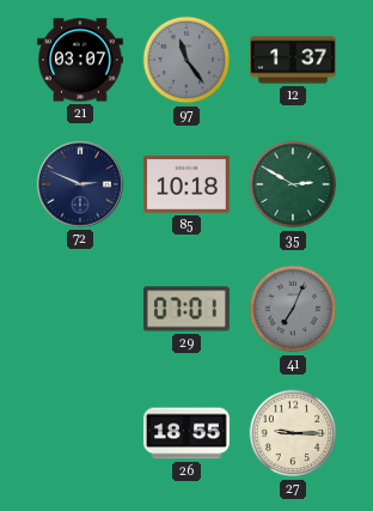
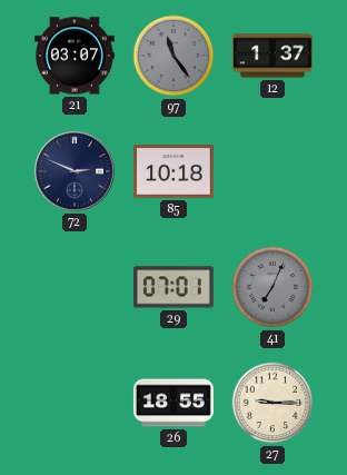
35: 2:50 -> none (293, 184)
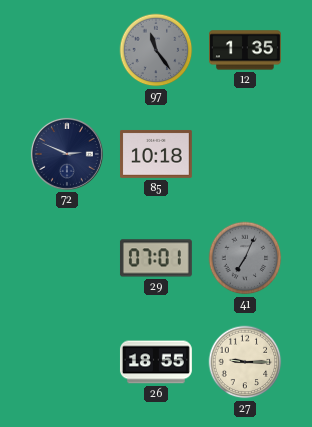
21: 03:07 -> none (75, 56)
12: 1:37 -> 1:35 (245, 50)
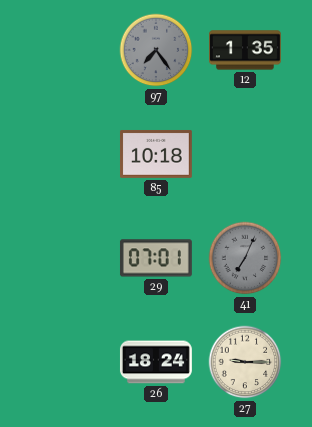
97: 11:24 -> 7:24 (156, 50)
72: 2:49 -> none (67, 154)
26: 18:55 -> 18:24 (156, 362)
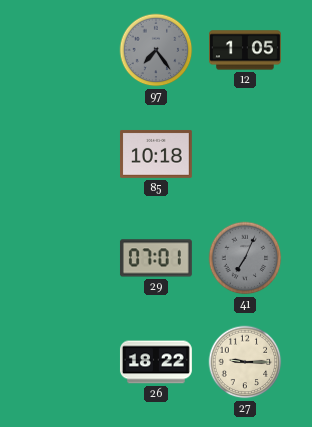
12: 1:35 -> 1:05 (245, 50)
26: 18:24 -> 18:22 (156, 362)
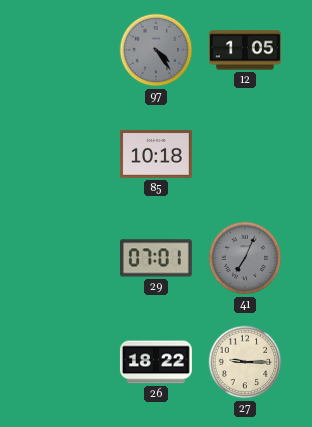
97: 7:24 -> 4:24 (156, 50)
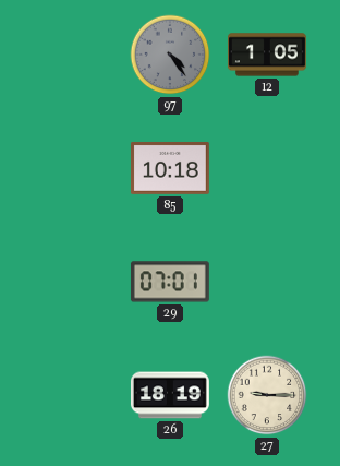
41: 7:04 -> none (245, 258)
26: 18:22 -> 18:19 (170, 395)
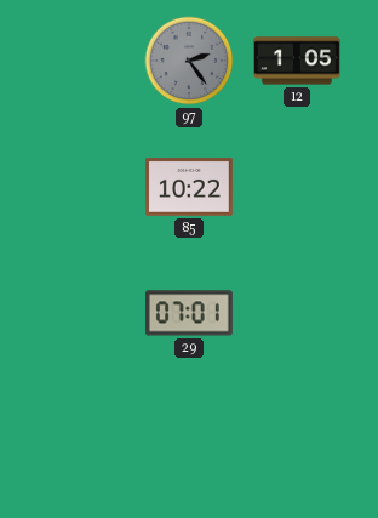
97: 4:24 -> 2:24 (189, 61)
85: 10:18 -> 10:22 (189, 187)
26: 18:19 -> none (170, 395)
27: 9:15 -> none (267, 395)
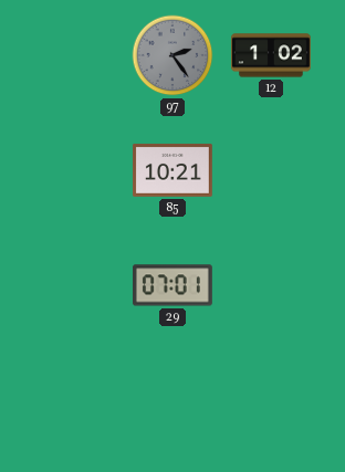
12: 1:05 -> 1:02 (271, 55)
85: 10:22 -> 10:21 (172, 170)
